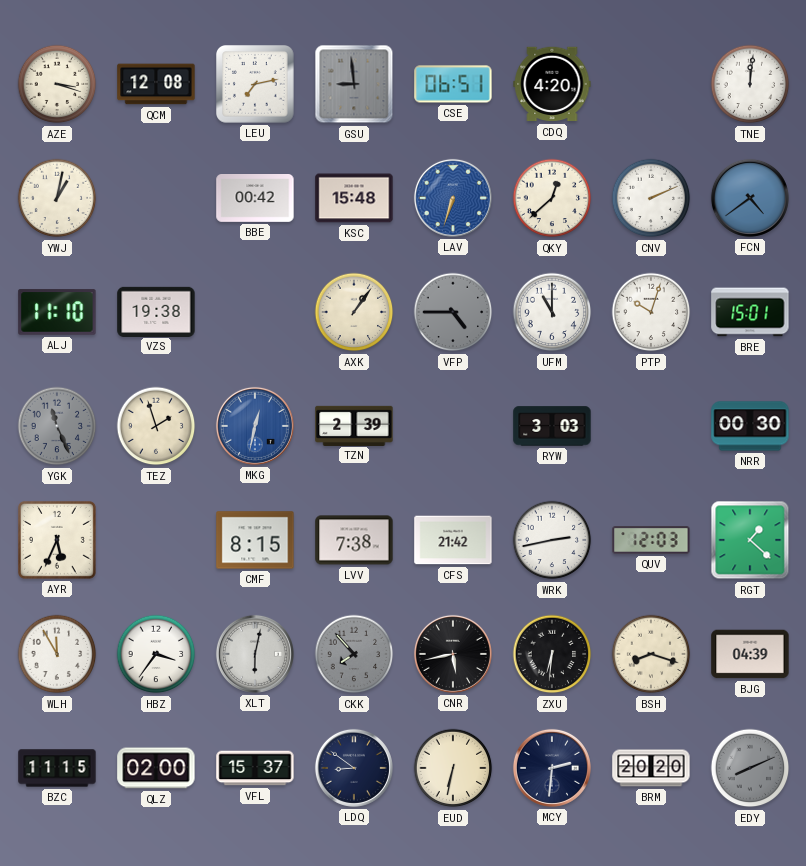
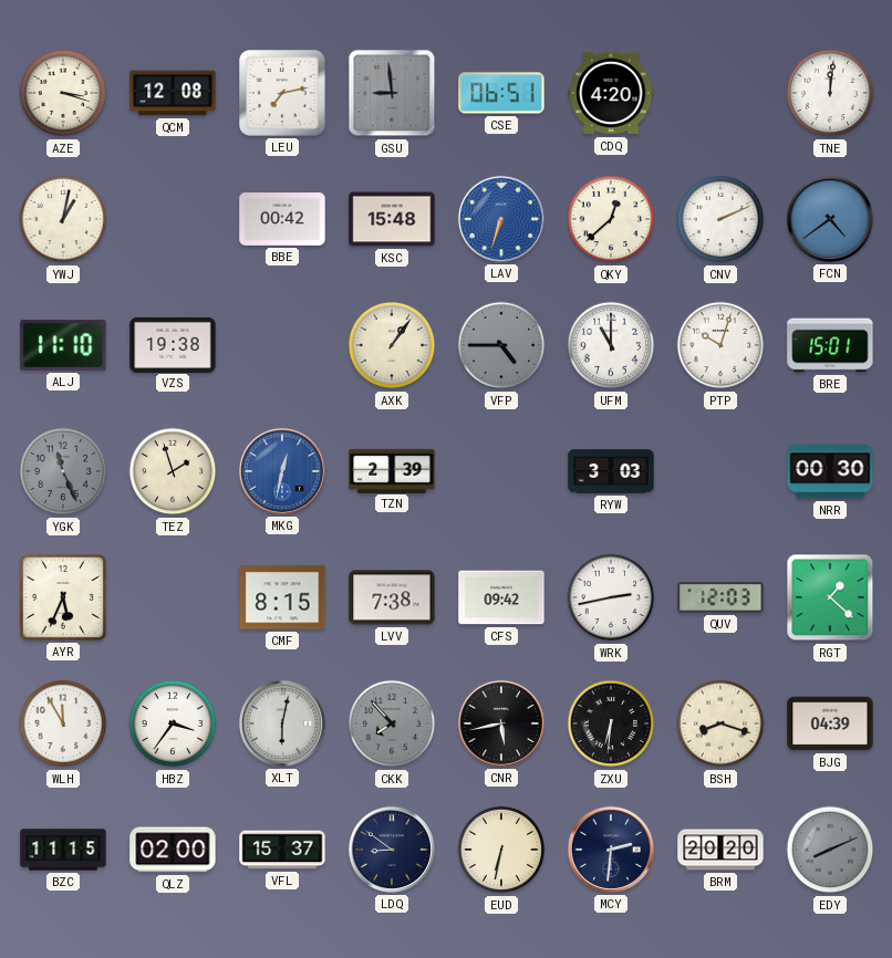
CFS: 21:42 -> 09:42 (501, 597)
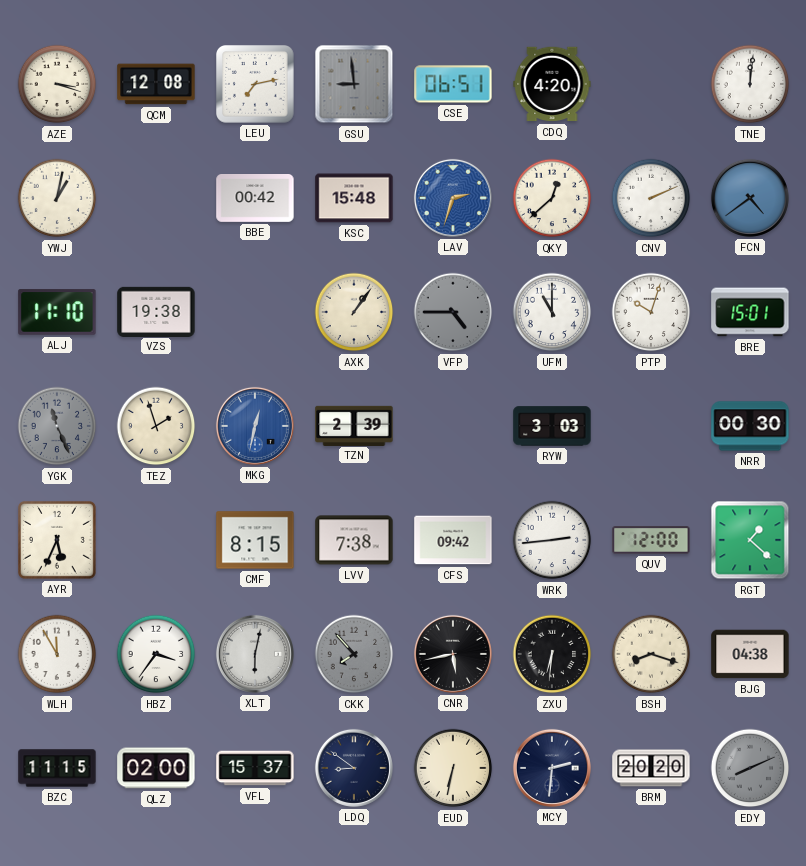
LAV: 6:33 -> 2:33 (453, 198)
WRK: 2:43 -> 2:44 (552, 540)
QUV: 12:03 -> 12:00 (651, 540)
BJG: 04:39 -> 04:38 (750, 654)
